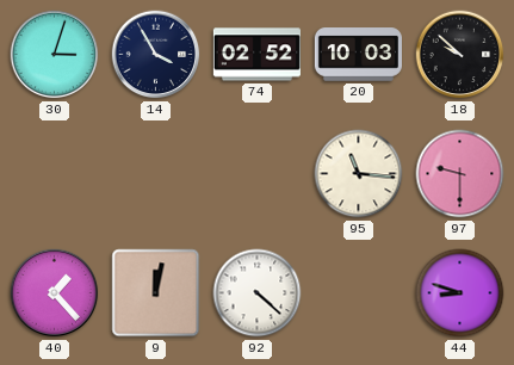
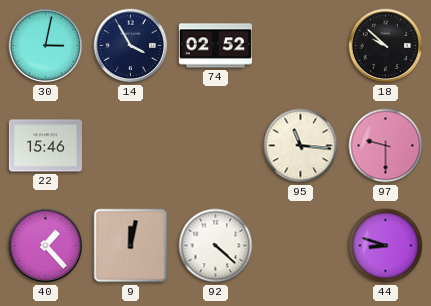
30: 3:03 -> 3:02 (46, 46)
20: 10:03 -> none (358, 55)
22: none -> 15:46 (45, 146)
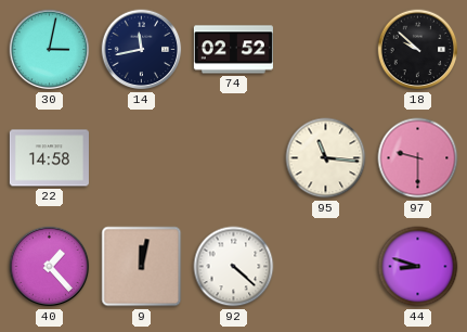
14: 3:55 -> 11:43 (142, 50)
22: 15:46 -> 14:58 (49, 158)
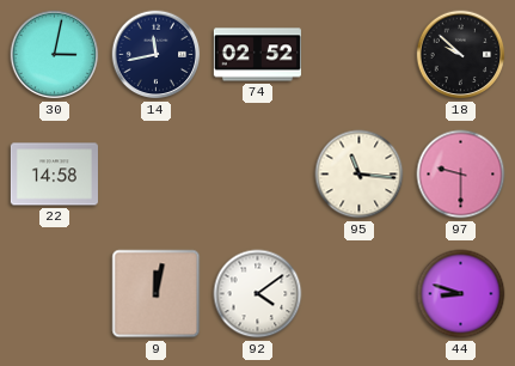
40: 1:23 -> none (50, 267)
92: 4:22 -> 4:09 (258, 294)
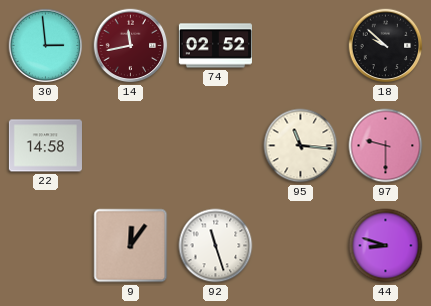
30: 3:02 -> 2:59 (46, 46)
14 dial: navy -> burgundy (131, 46)
9: 12:02 -> 12:06 (131, 246)
92: 4:09 -> 11:27 (216, 246)
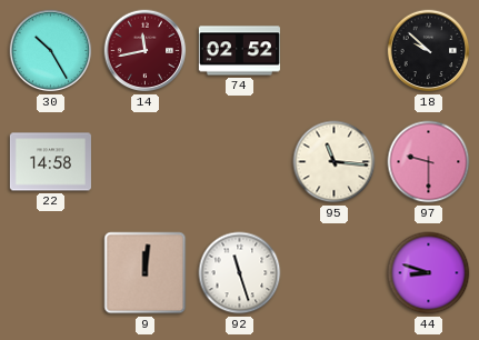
30: 2:59 -> 10:25 (51, 51)
9: 12:06 -> 12:01 (146, 273)
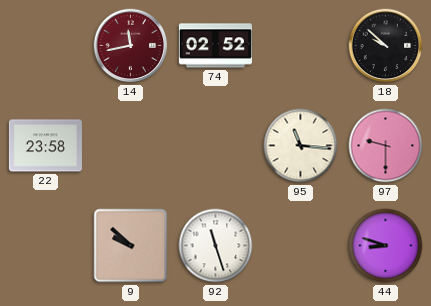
30: 10:25 -> none (51, 51)
22: 14:58 -> 23:58 (45, 146)
9: 12:01 -> 9:52 (131, 246)
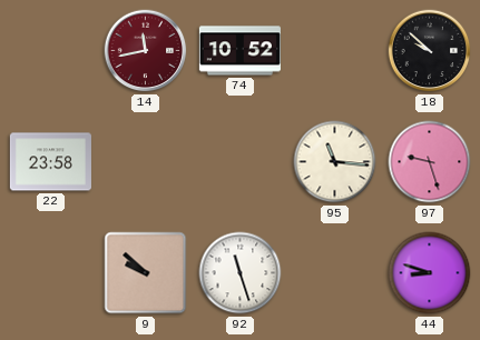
74: 02:52 -> 10:52 (239, 51)
97: 9:30 -> 9:27 (430, 162)
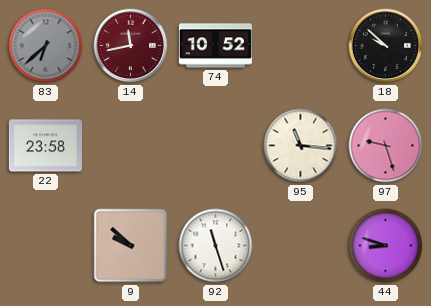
83: none -> 6:38 (46, 46)
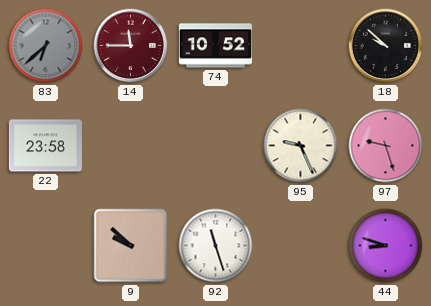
14: 11:43 -> 11:45 (131, 46)
95: 11:16 -> 9:26 (301, 146)
